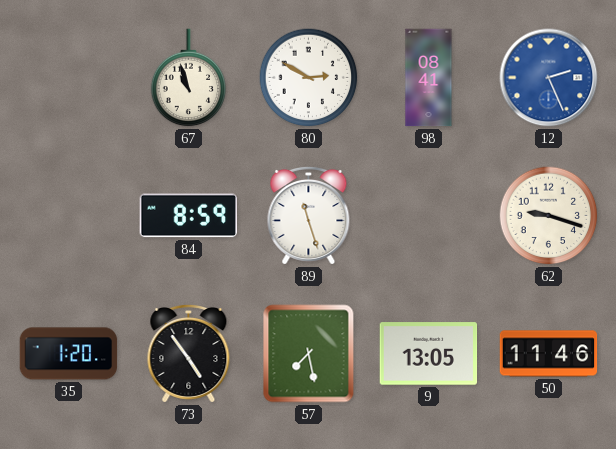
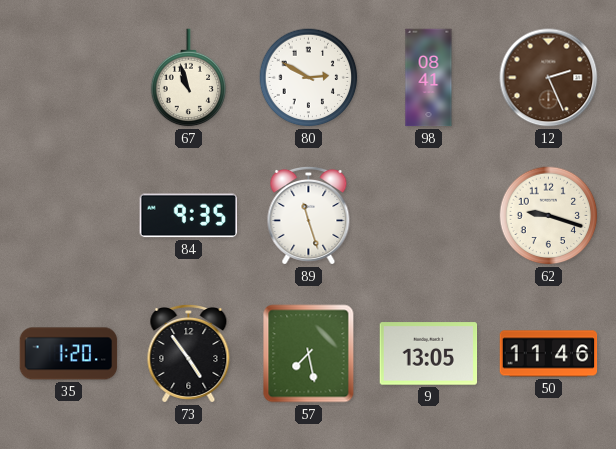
12 dial: blue -> brown (549, 78)
84: 8:59 -> 9:35 (188, 216)
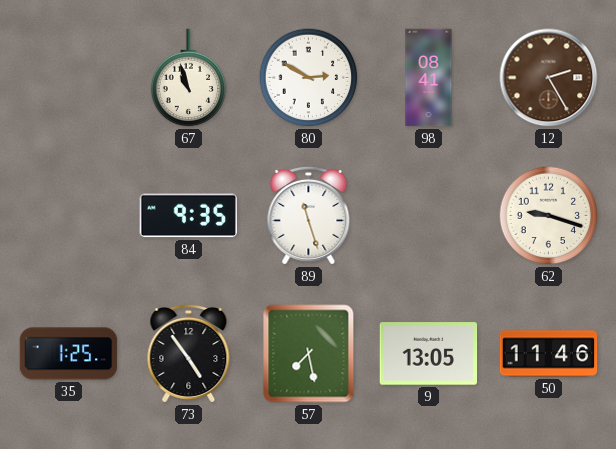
12: 2:26 -> 2:25 (549, 78)
35: 1:20 -> 1:25 (69, 354)
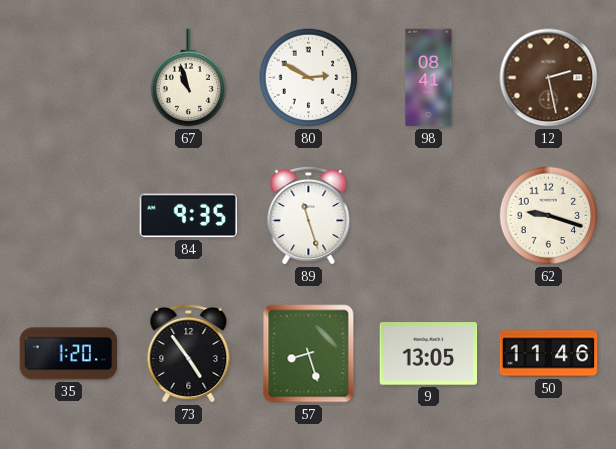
12: 2:25 -> 2:28 (549, 78)
35: 1:25 -> 1:20 (69, 354)
57: 7:28 -> 8:27 (309, 354)
